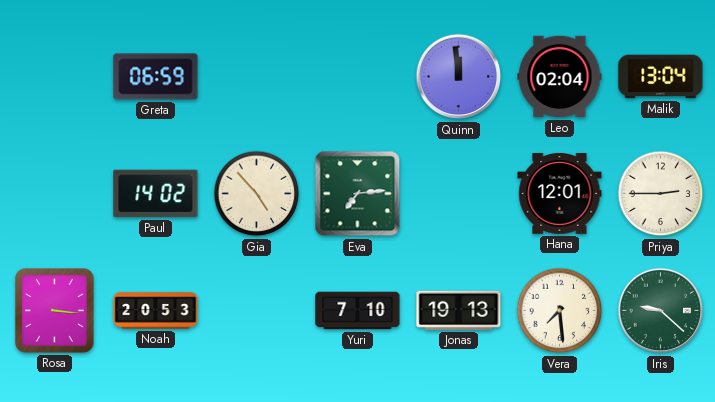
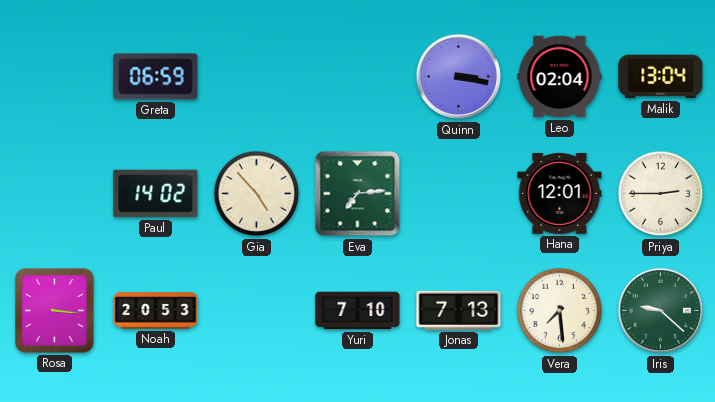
Quinn: 11:59 -> 3:17 (459, 77)
Jonas: 19:13 -> 7:13 (459, 310)
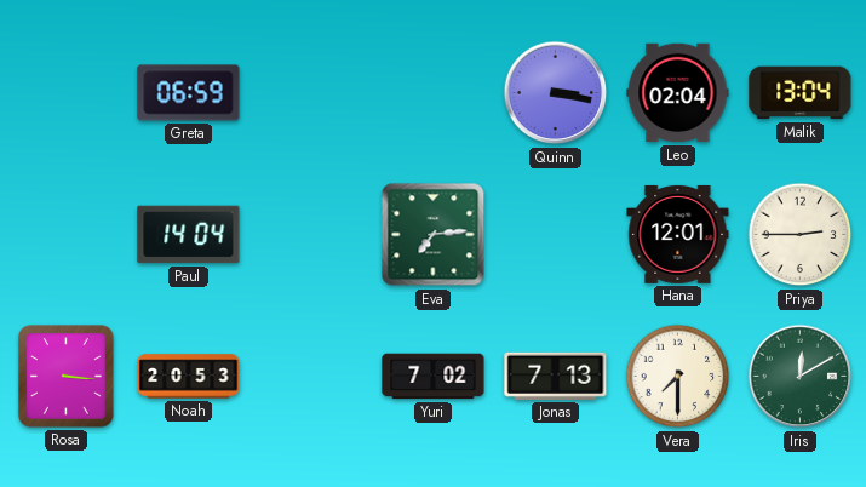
Paul: 14:02 -> 14:04 (189, 235)
Gia: 4:53 -> none (257, 194)
Yuri: 7:10 -> 7:02 (434, 377)
Vera: 7:29 -> 7:30 (678, 377)
Iris: 9:22 -> 12:10 (801, 377)
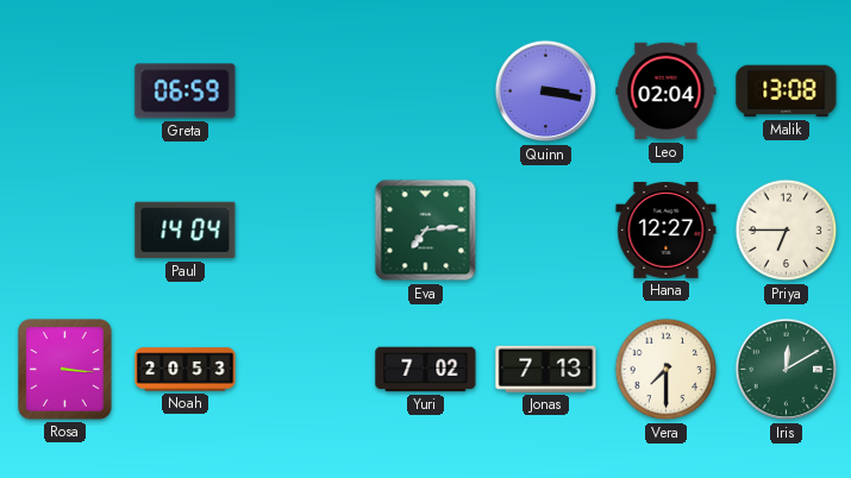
Malik: 13:04 -> 13:08 (787, 92)
Hana: 12:01 -> 12:27 (667, 231)
Priya: 2:45 -> 6:45 (787, 231)
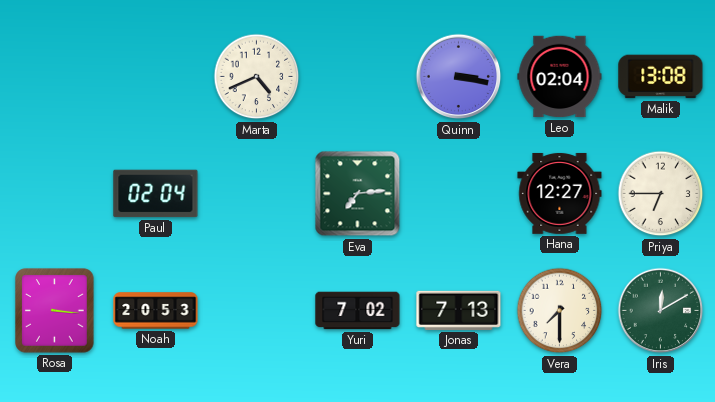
Greta: 06:59 -> none (186, 92)
Marta: none -> 4:41 (257, 77)
Paul: 14:04 -> 02:04 (156, 194)
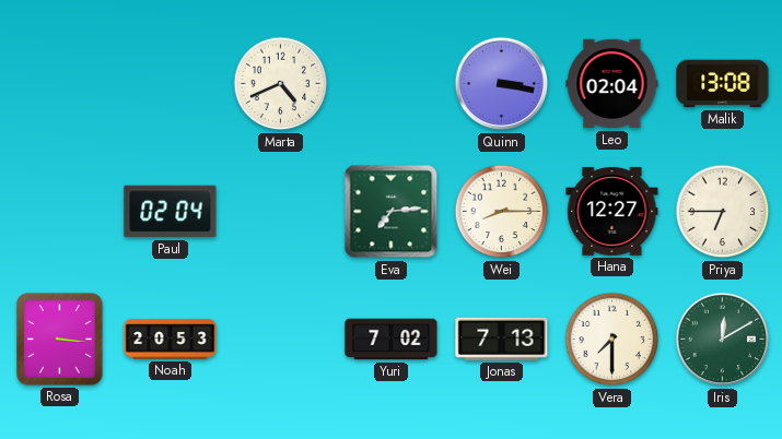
Wei: none -> 8:15 (502, 212)
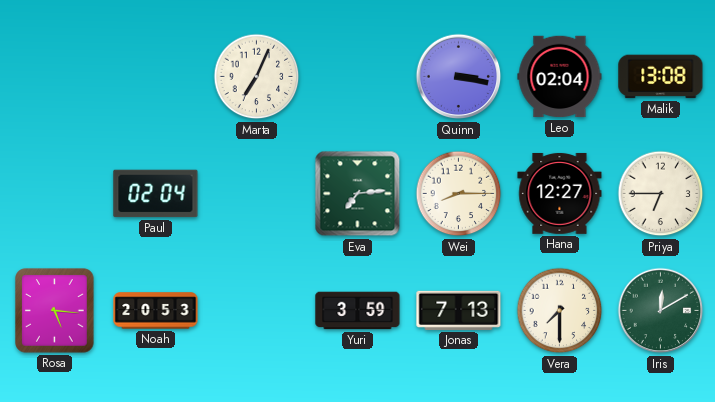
Marta: 4:41 -> 7:04 (257, 77)
Rosa: 3:16 -> 5:16 (55, 311)
Yuri: 7:02 -> 3:59 (358, 311)
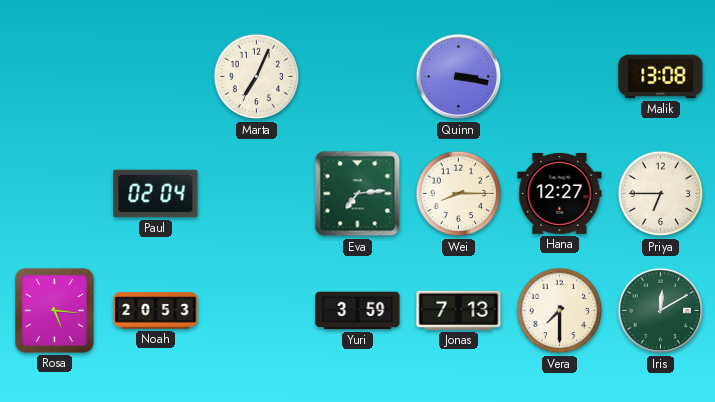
Leo: 02:04 -> none (560, 77)
